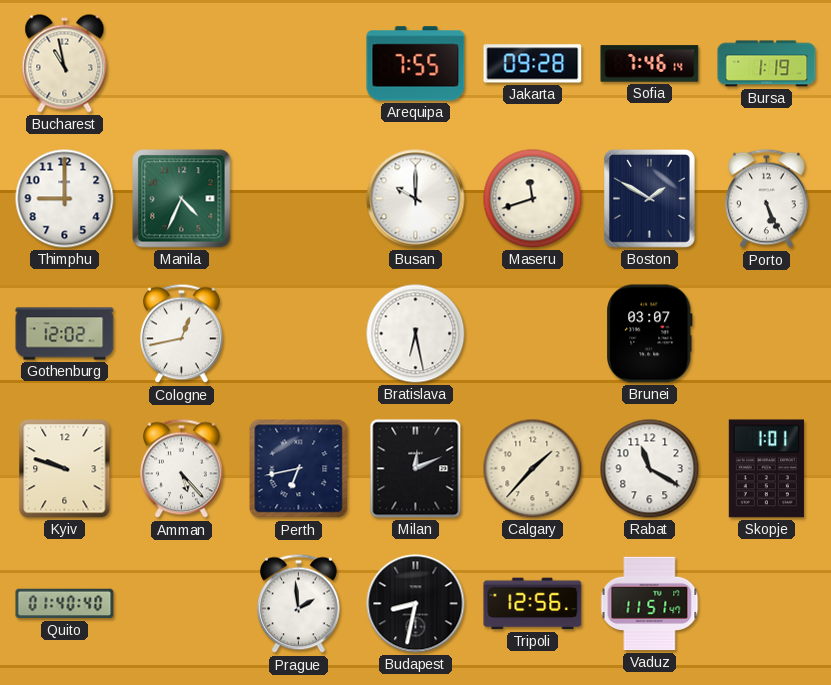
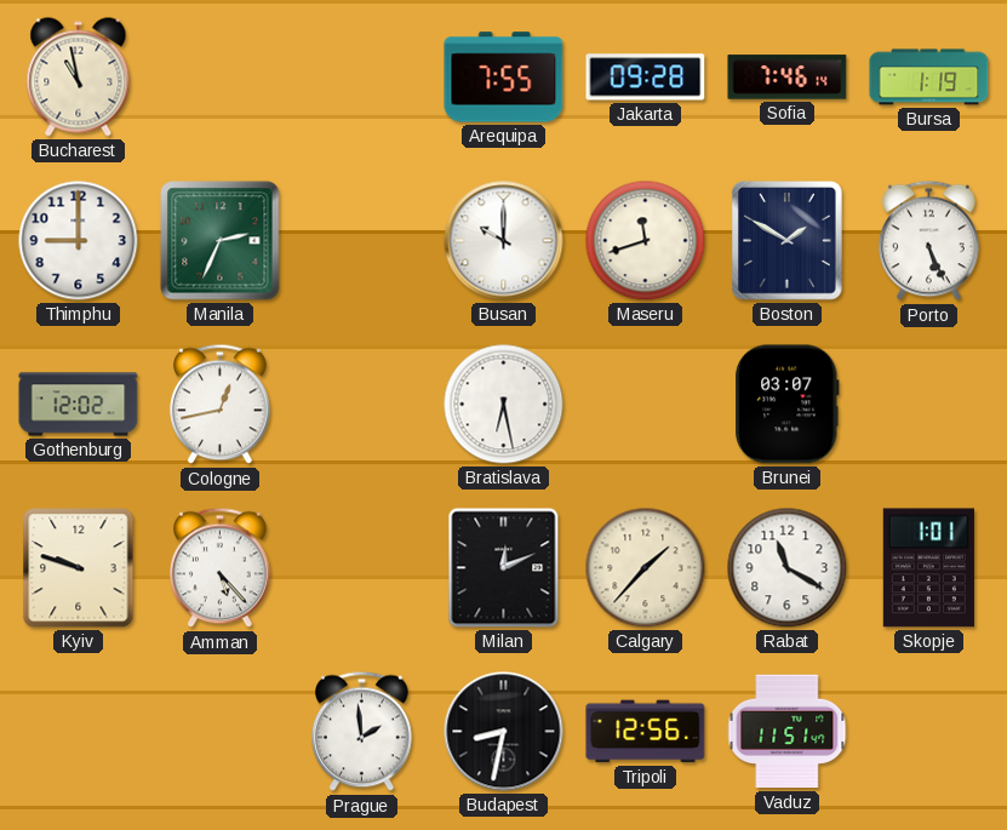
Manila: 4:34 -> 2:34 (221, 241)
Perth: 6:43 -> none (299, 469)
Quito: 01:40 -> none (65, 604)
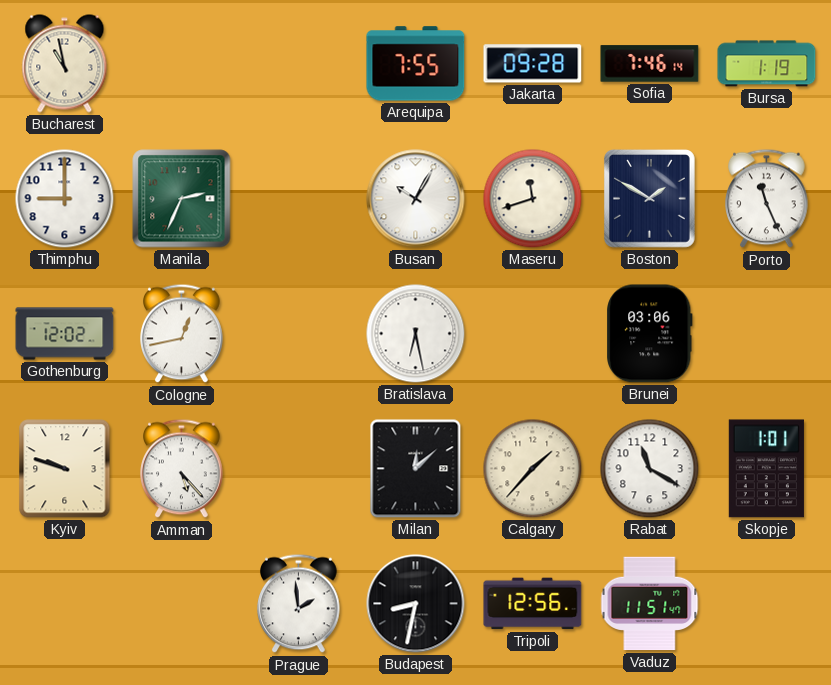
Busan: 10:00 -> 10:05 (416, 199)
Porto: 5:26 -> 11:26 (767, 199)
Brunei: 03:07 -> 03:06 (650, 334)
Milan: 12:11 -> 12:08 (416, 469)
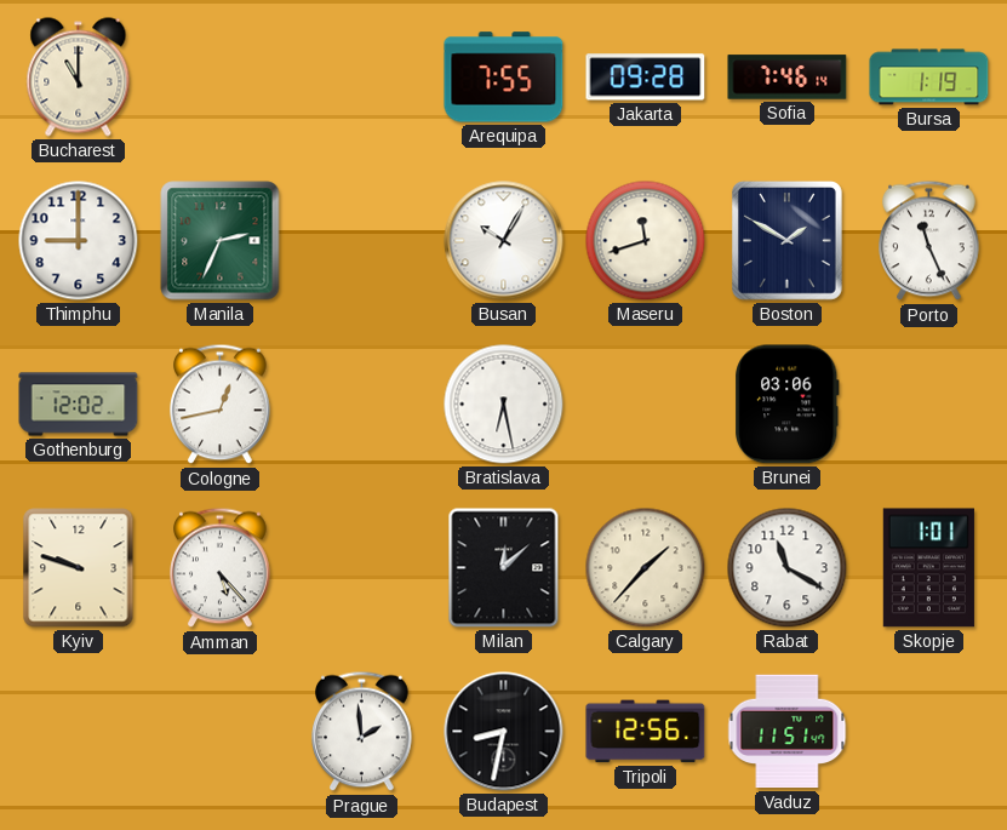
Bucharest: 10:58 -> 11:00 (79, 78)
